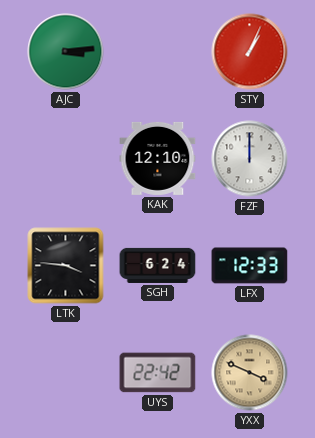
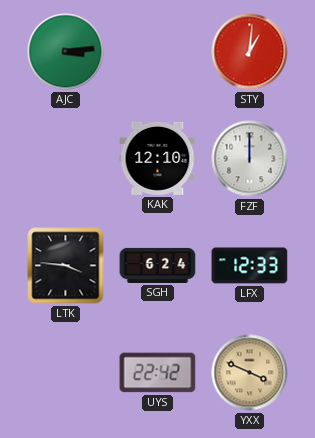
STY: 1:04 -> 1:01 (250, 52)
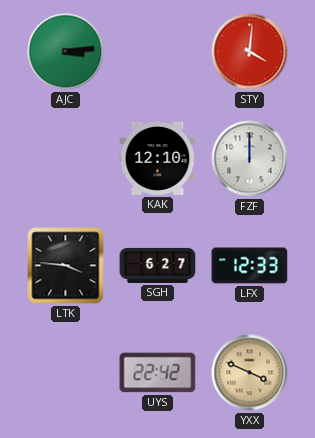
STY: 1:01 -> 4:01 (250, 52)
SGH: 6:24 -> 6:27 (158, 265)
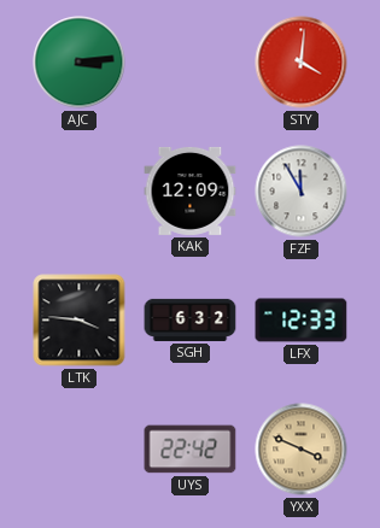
KAK: 12:10 -> 12:09 (191, 190)
FZF: 12:00 -> 11:55 (302, 192)
SGH: 6:27 -> 6:32 (191, 319)
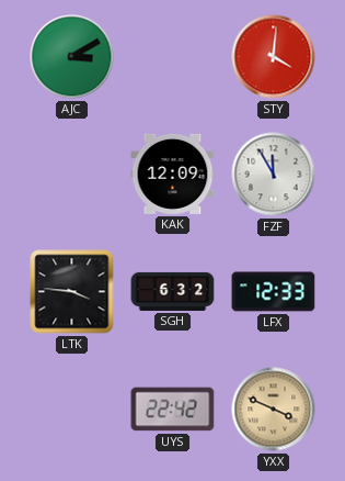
AJC: 3:14 -> 3:10 (72, 57)
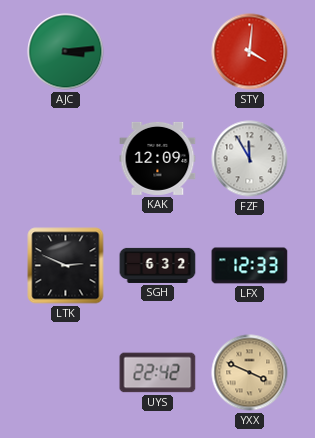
AJC: 3:10 -> 3:14 (66, 52)
LTK: 3:46 -> 2:49 (66, 266)
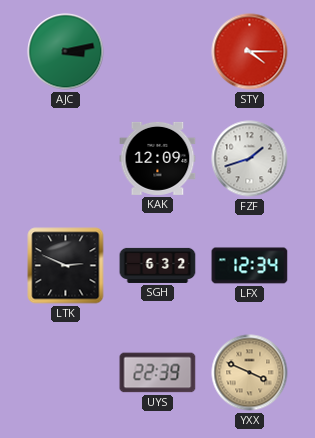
AJC: 3:14 -> 3:13 (66, 52)
STY: 4:01 -> 4:15 (250, 52)
FZF: 11:55 -> 1:42 (250, 159)
LFX: 12:33 -> 12:34 (250, 266)
UYS: 22:42 -> 22:39 (158, 373)
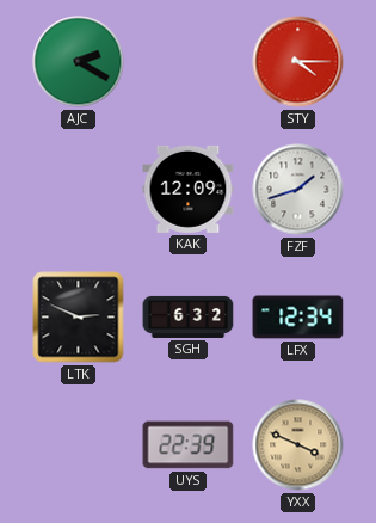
AJC: 3:13 -> 2:20 (79, 62)
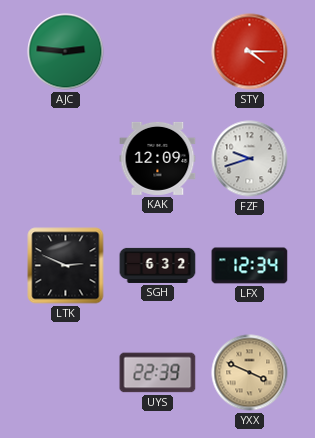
AJC: 2:20 -> 2:46 (66, 52)
FZF: 1:42 -> 9:42 (250, 159)
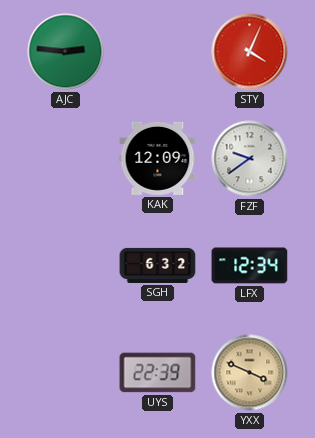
STY: 4:15 -> 4:04 (250, 52)
FZF: 9:42 -> 9:39 (250, 159)
LTK: 2:49 -> none (66, 266)
